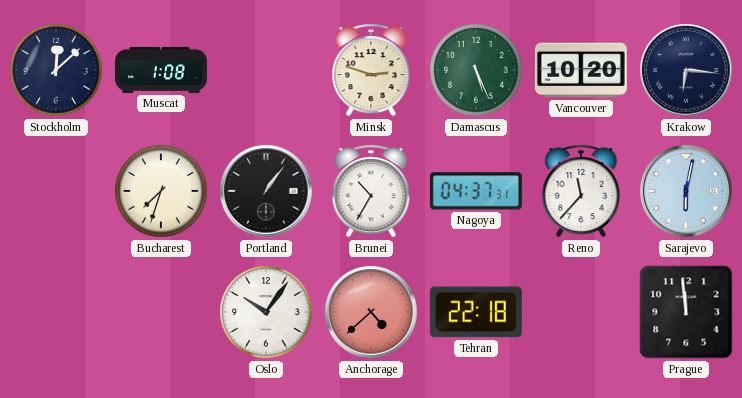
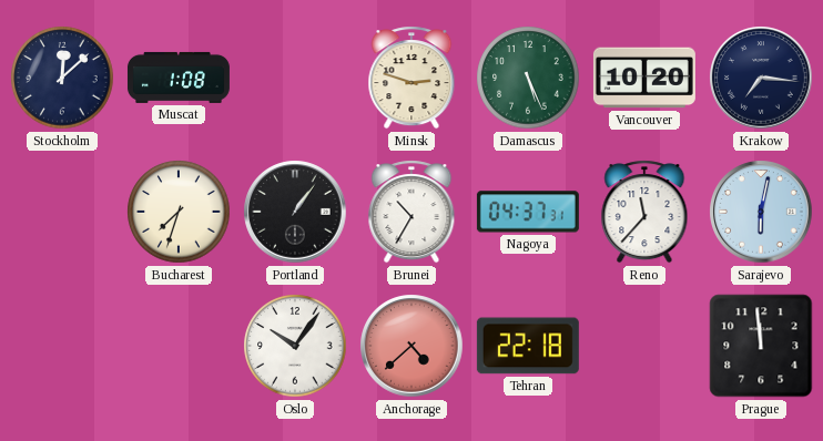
Krakow: 6:16 -> 7:16 (761, 78)
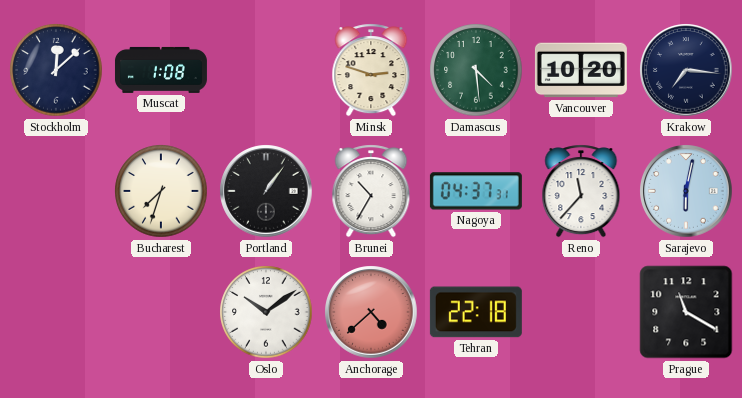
Damascus: 5:26 -> 4:29 (476, 70)
Oslo: 10:06 -> 10:09 (266, 312)
Prague: 11:59 -> 11:20 (686, 312)
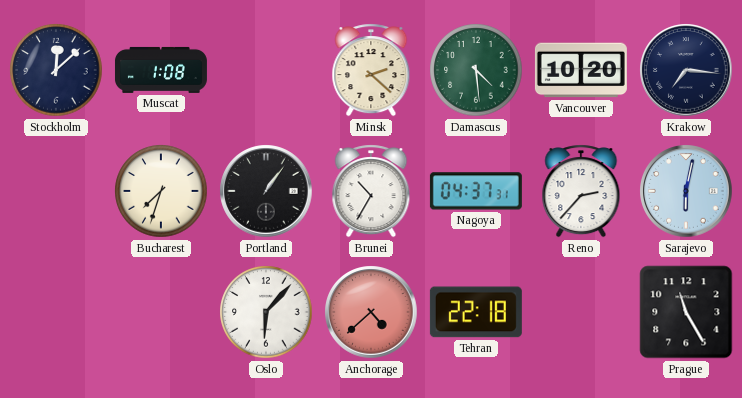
Minsk: 2:48 -> 2:22 (371, 70)
Reno: 11:37 -> 2:37 (581, 191)
Oslo: 10:09 -> 6:07 (266, 312)
Prague: 11:20 -> 11:25 (686, 312)
